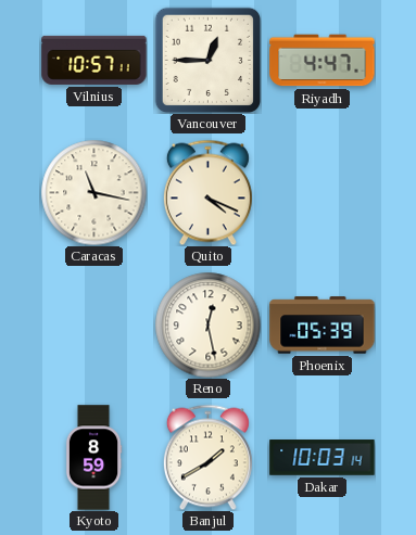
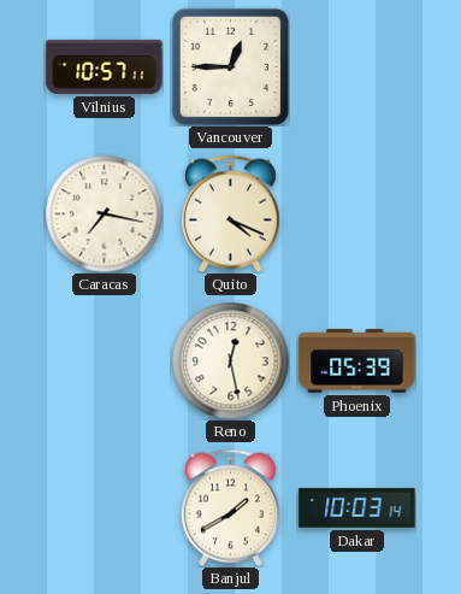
Riyadh: 4:47 -> none (323, 61)
Caracas: 11:17 -> 7:17 (104, 213)
Kyoto: 8:59 -> none (93, 458)
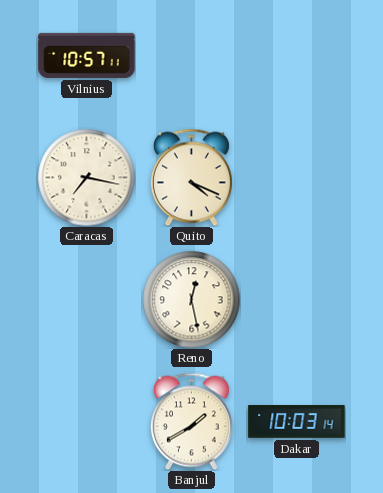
Vancouver: 12:45 -> none (230, 66)
Phoenix: 05:39 -> none (357, 361)
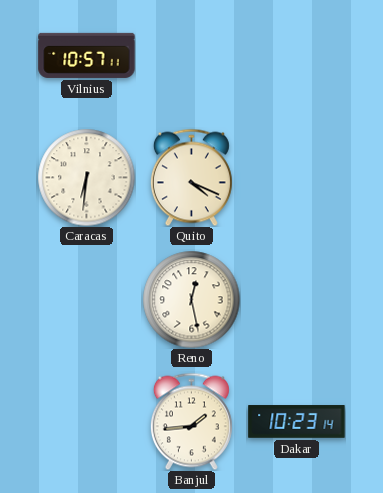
Caracas: 7:17 -> 6:31 (86, 177)
Banjul: 1:40 -> 1:44 (191, 421)
Dakar: 10:03 -> 10:23 (297, 422)
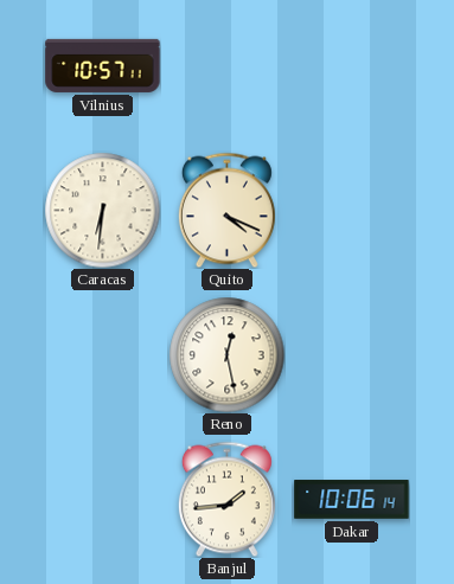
Dakar: 10:23 -> 10:06 (352, 500)
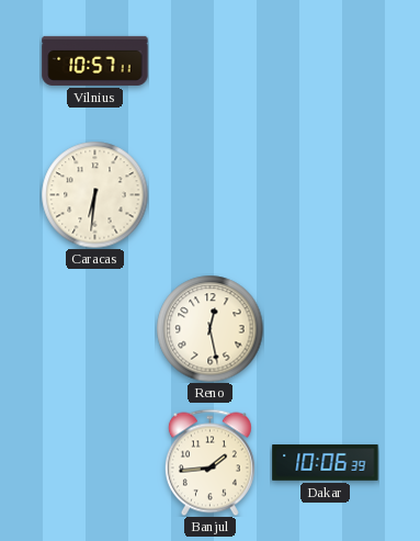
Quito: 4:19 -> none (226, 210)
Dakar: 10:06:14 -> 10:06:39 (326, 463)
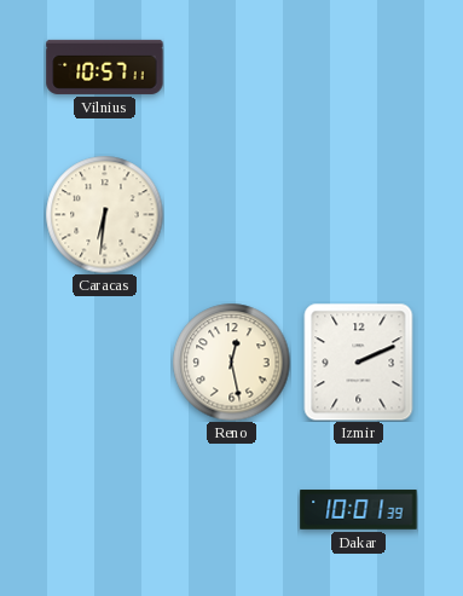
Izmir: none -> 2:11 (359, 361)
Banjul: 1:44 -> none (209, 462)
Dakar: 10:06 -> 10:01 (359, 510)
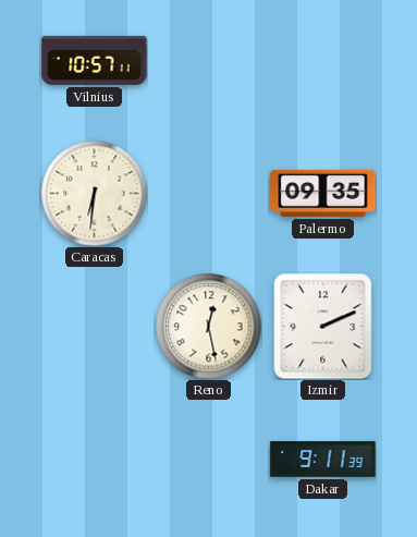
Palermo: none -> 09:35 (323, 193)
Dakar: 10:01 -> 9:11 (323, 460)
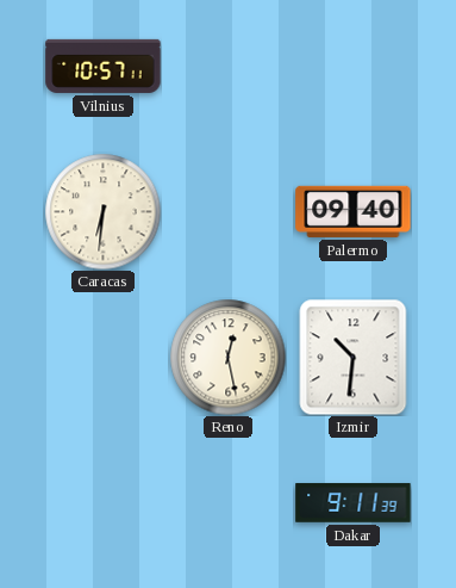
Palermo: 09:35 -> 09:40 (354, 211)
Izmir: 2:11 -> 10:31 (354, 357)
